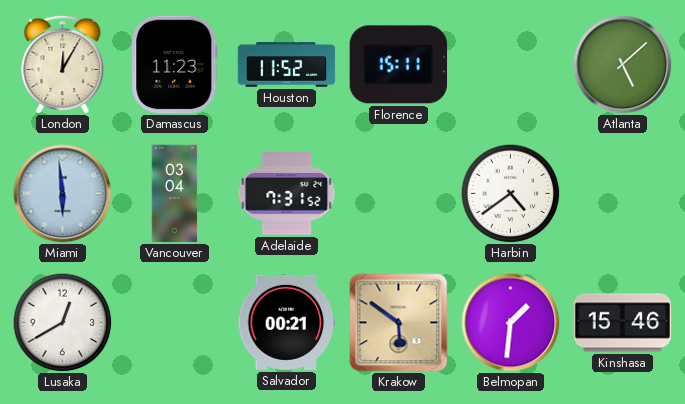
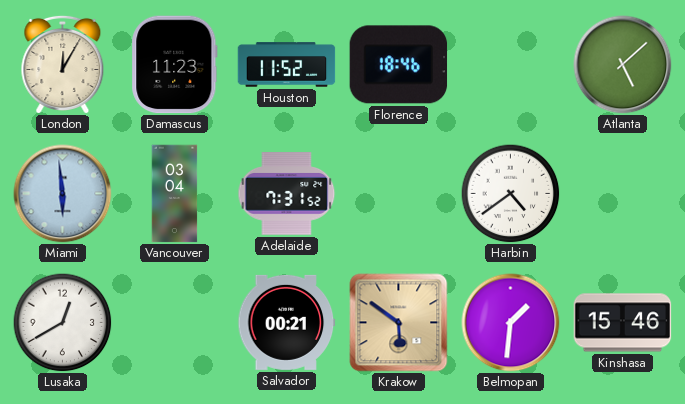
Florence: 15:11 -> 18:46 (399, 65)
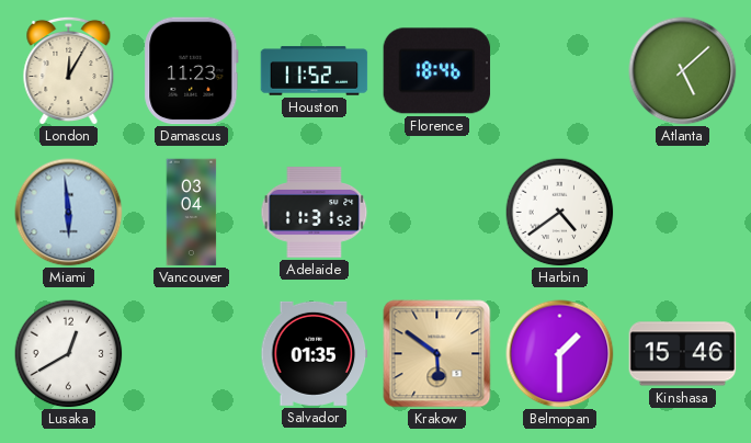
Adelaide: 7:31 -> 11:31 (315, 213)
Salvador: 00:21 -> 01:35 (315, 353)
Belmopan: 1:31 -> 1:30 (560, 354)
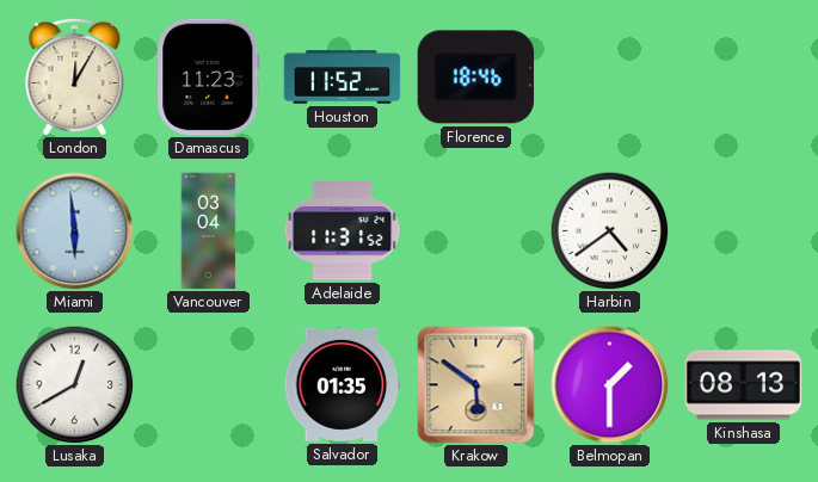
Atlanta: 5:08 -> none (683, 71)
Kinshasa: 15:46 -> 08:13 (744, 385)
